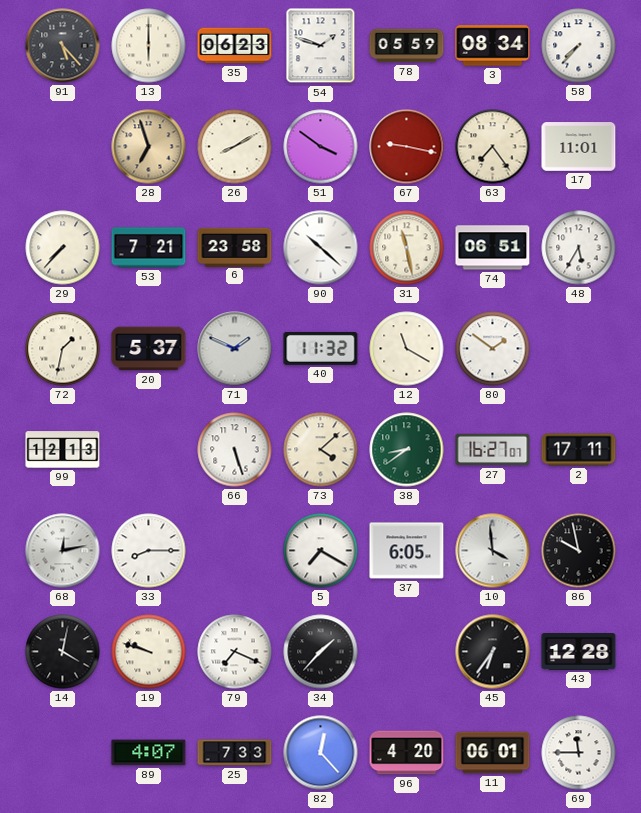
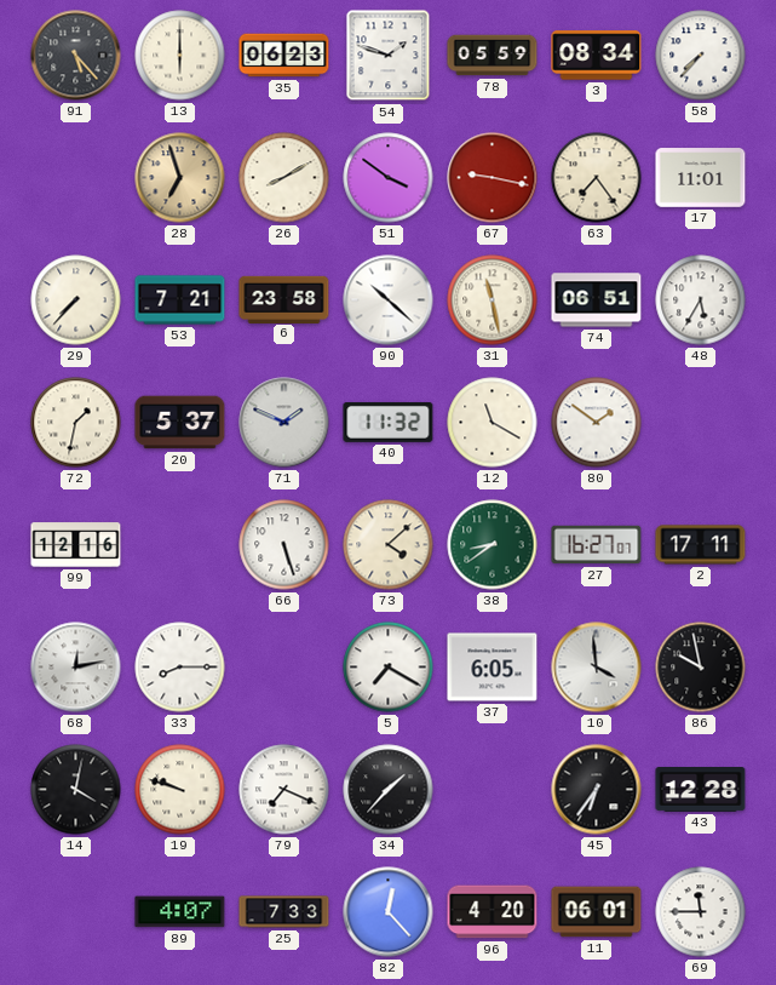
99: 12:13 -> 12:16 (76, 545)
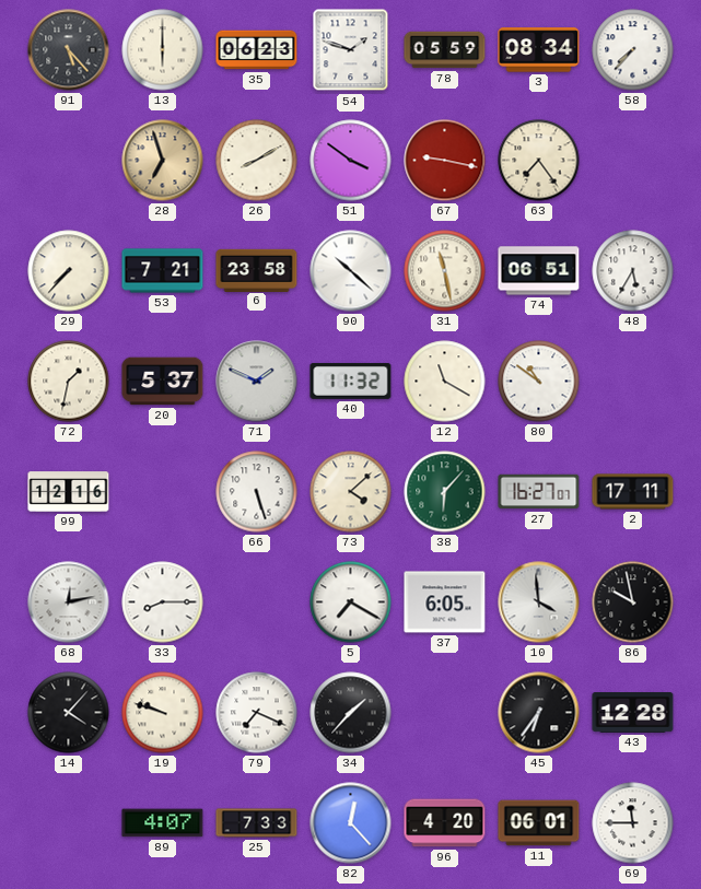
17: 11:01 -> none (701, 178)
80: 1:51 -> 10:51 (539, 382)
38: 8:39 -> 6:07 (445, 492)
14: 4:02 -> 4:07 (69, 713)
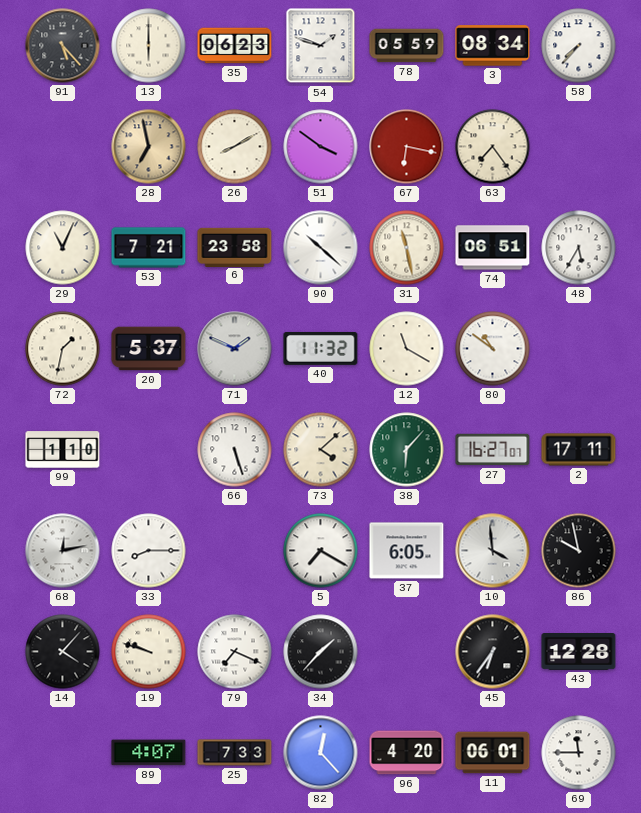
28: 6:57 -> 6:58 (149, 147)
67: 9:17 -> 6:17 (407, 147)
29: 7:37 -> 11:04 (63, 248)
99: 12:16 -> 1:10 (63, 450)
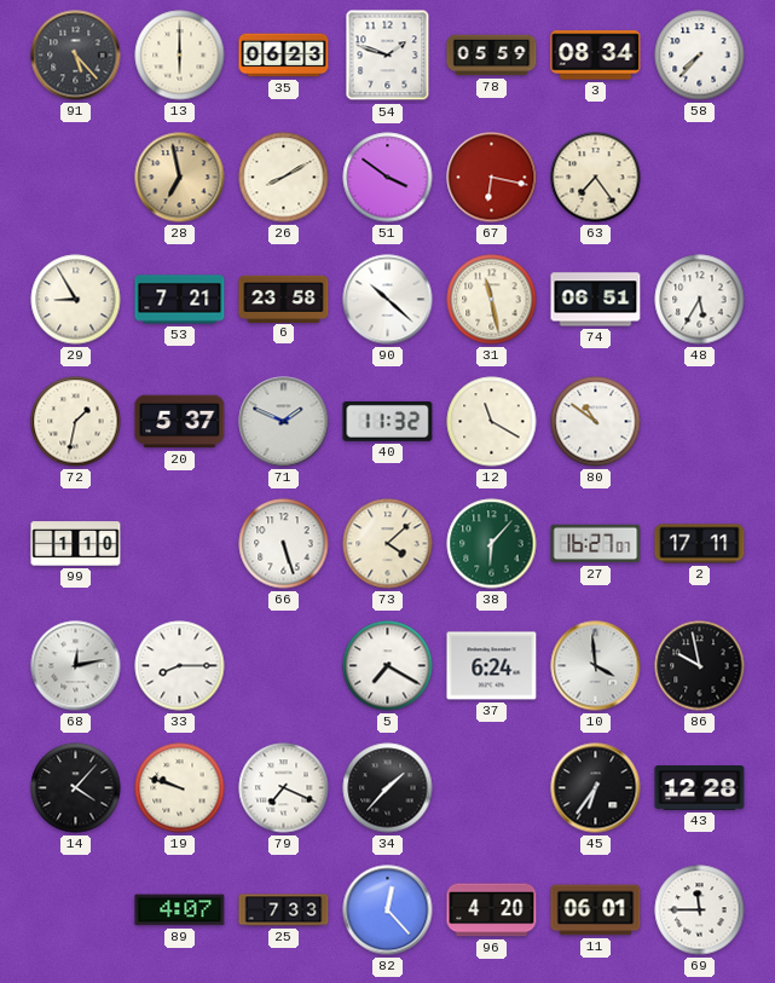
29: 11:04 -> 8:55 (76, 300)
37: 6:05 -> 6:24 (492, 666)
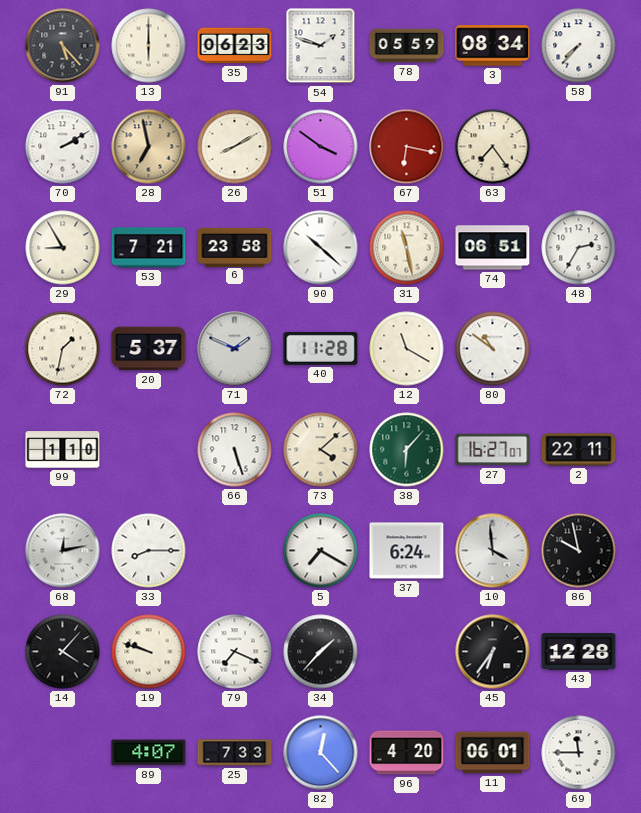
70: none -> 2:10 (63, 147)
48: 5:35 -> 2:35 (579, 248)
40: 11:32 -> 11:28 (321, 348)
2: 17:11 -> 22:11 (579, 450)
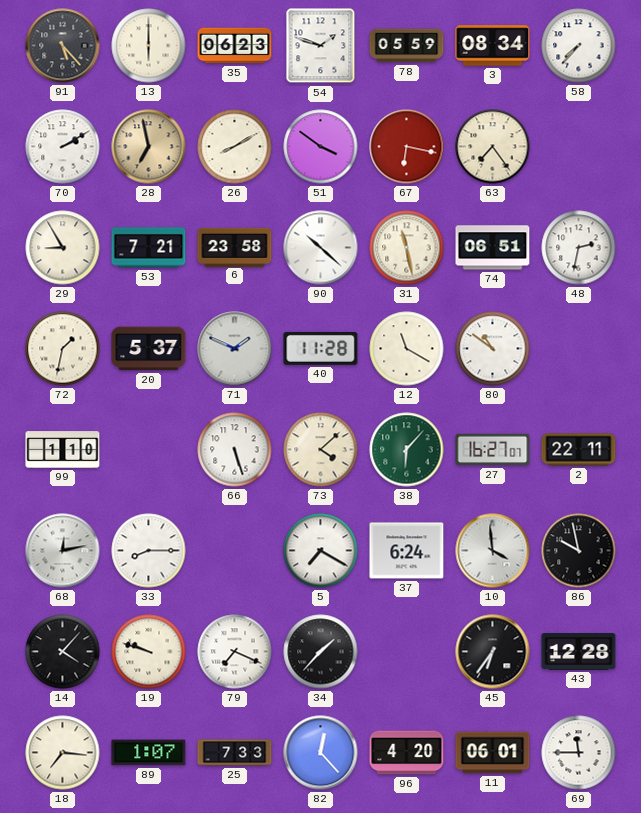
48: 2:35 -> 2:32 (579, 248)
18: none -> 7:16 (63, 753)
89: 4:07 -> 1:07 (149, 753)
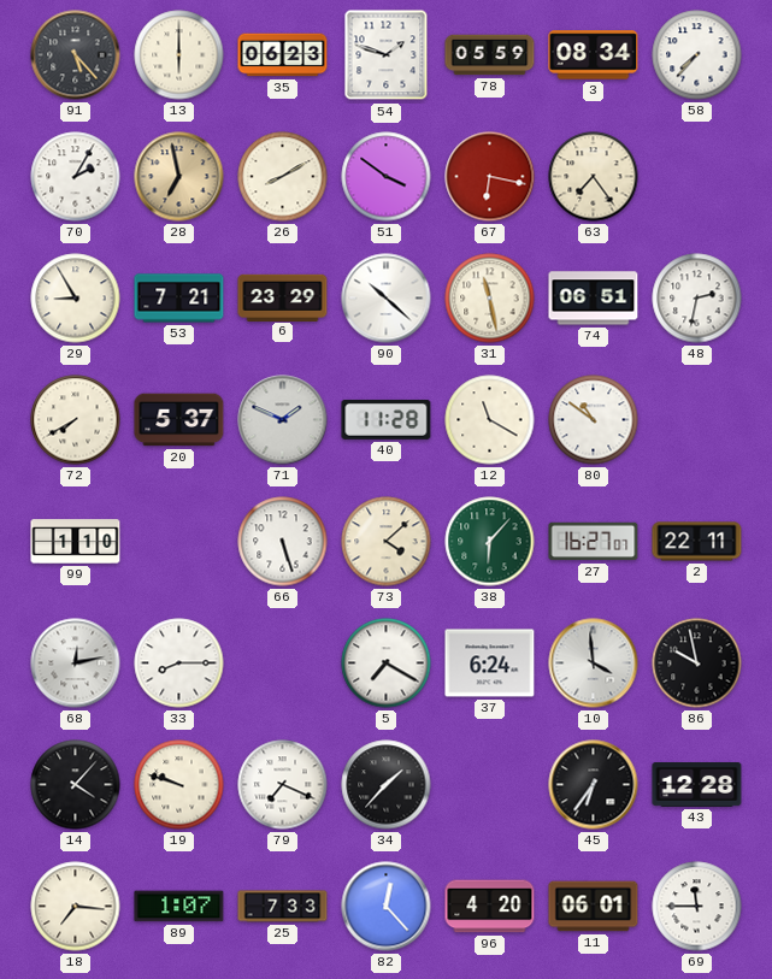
70: 2:10 -> 2:05 (76, 177)
6: 23:58 -> 23:29 (283, 297)
72: 1:32 -> 7:40 (76, 420)
